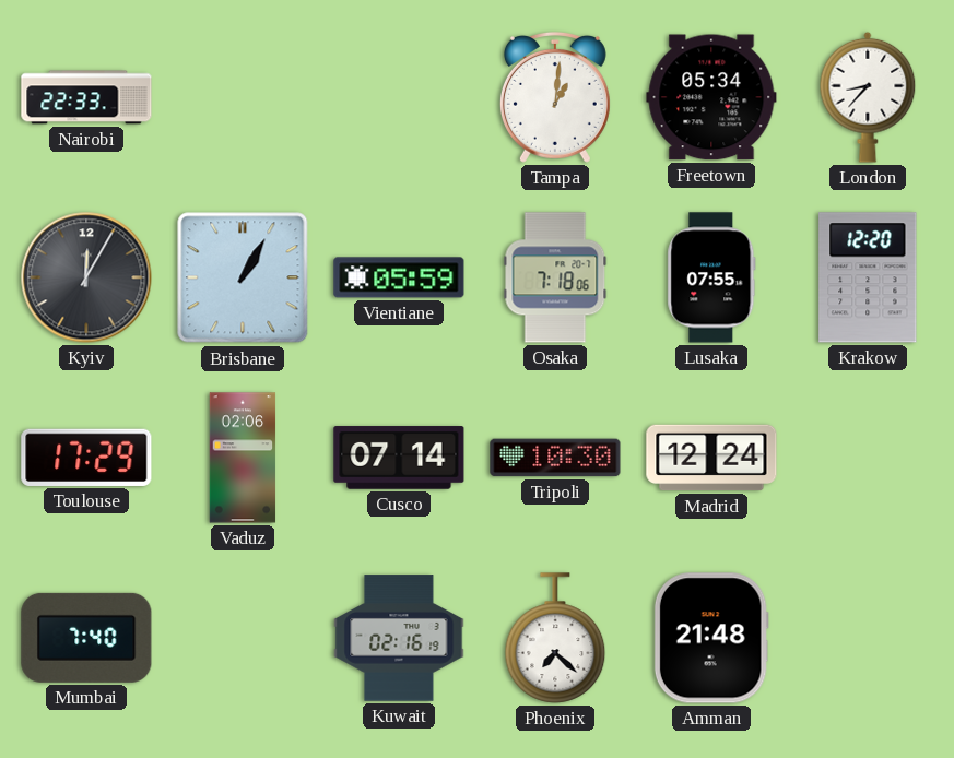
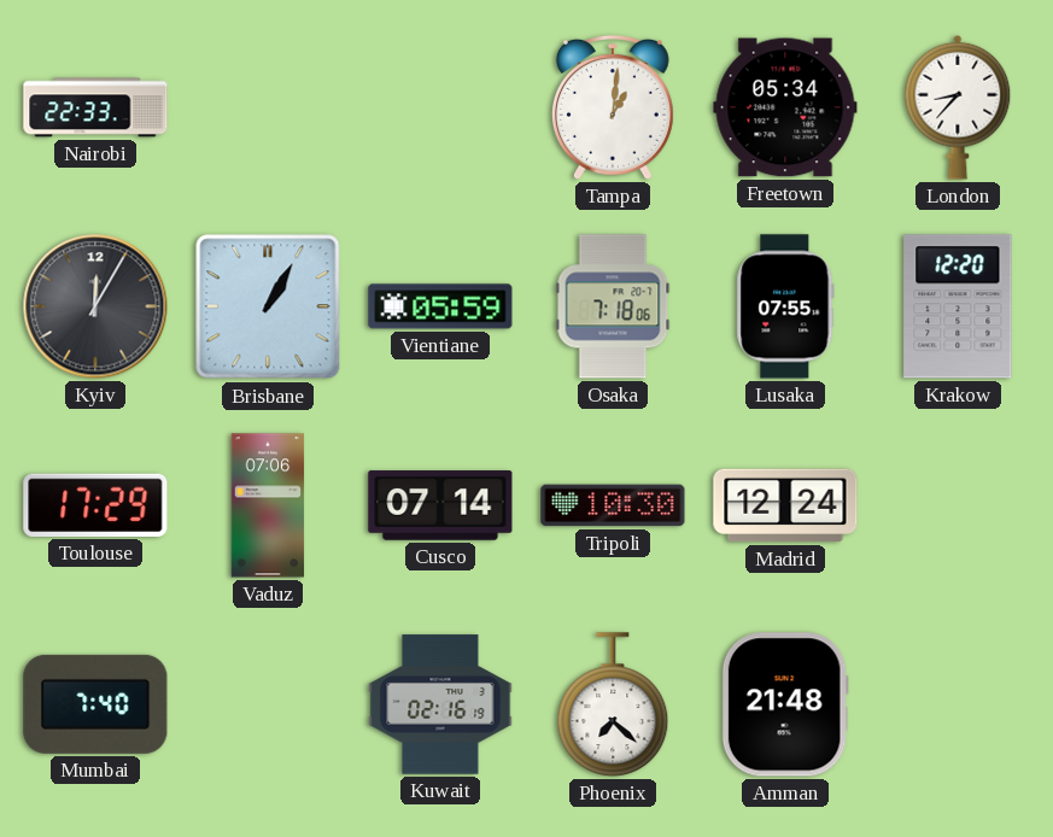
Vaduz: 02:06 -> 07:06 (268, 505)
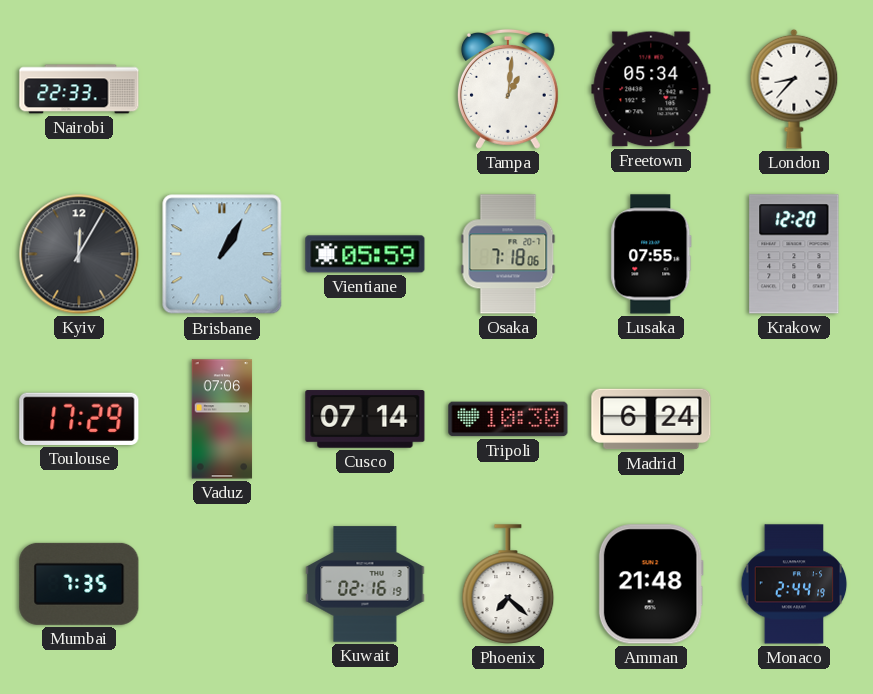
Madrid: 12:24 -> 6:24 (651, 419)
Mumbai: 7:40 -> 7:35 (79, 584)
Monaco: none -> 2:44 (794, 584)
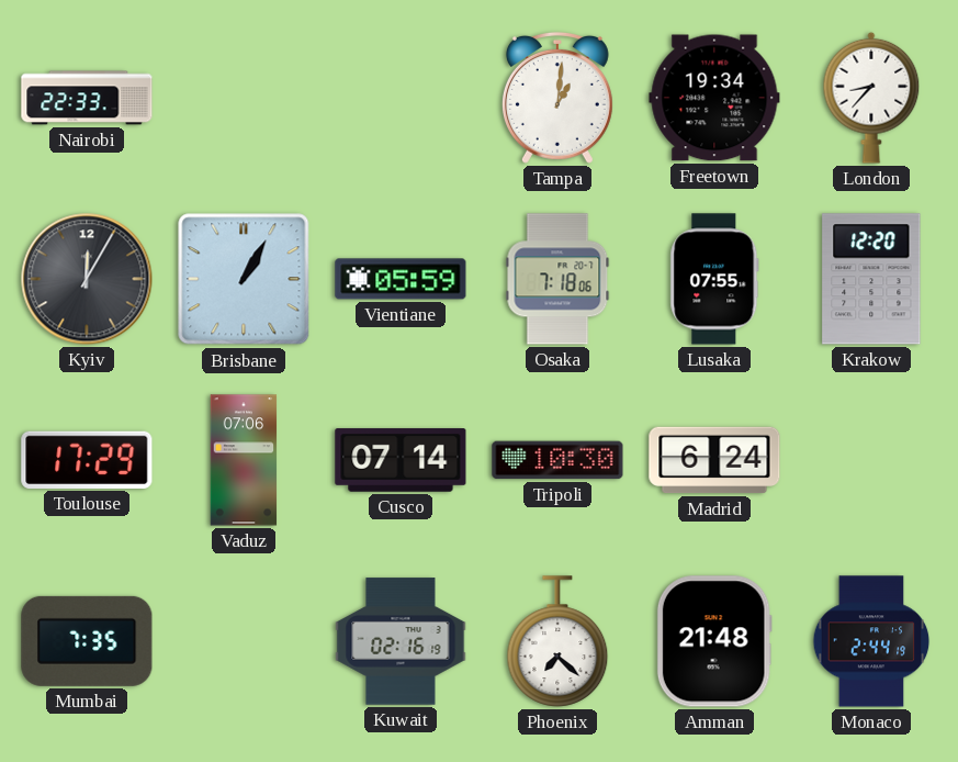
Freetown: 05:34 -> 19:34 (714, 98)
